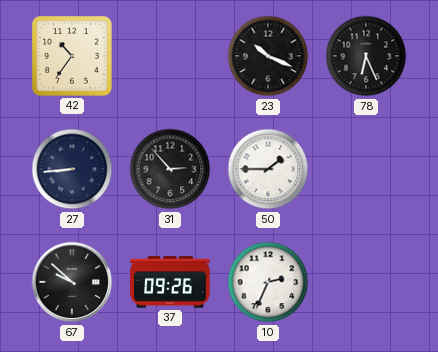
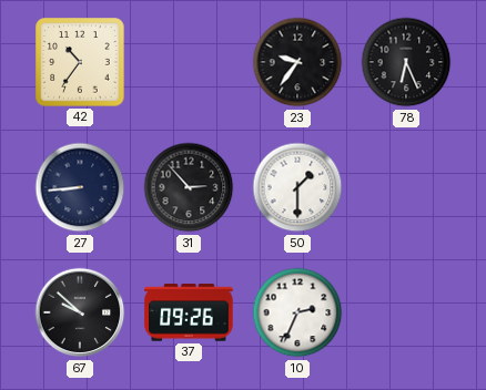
23: 10:19 -> 9:36 (297, 62)
50: 1:45 -> 1:30 (297, 187)
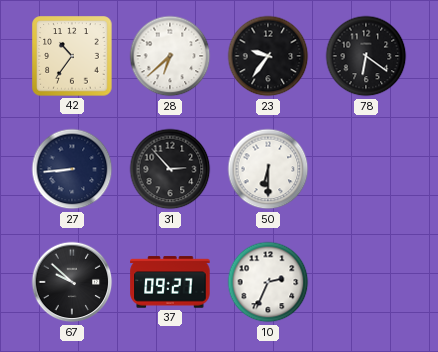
28: none -> 6:38 (170, 56)
78: 6:26 -> 6:21 (366, 56)
50: 1:30 -> 6:30 (268, 169)
37: 09:26 -> 09:27 (170, 282)
